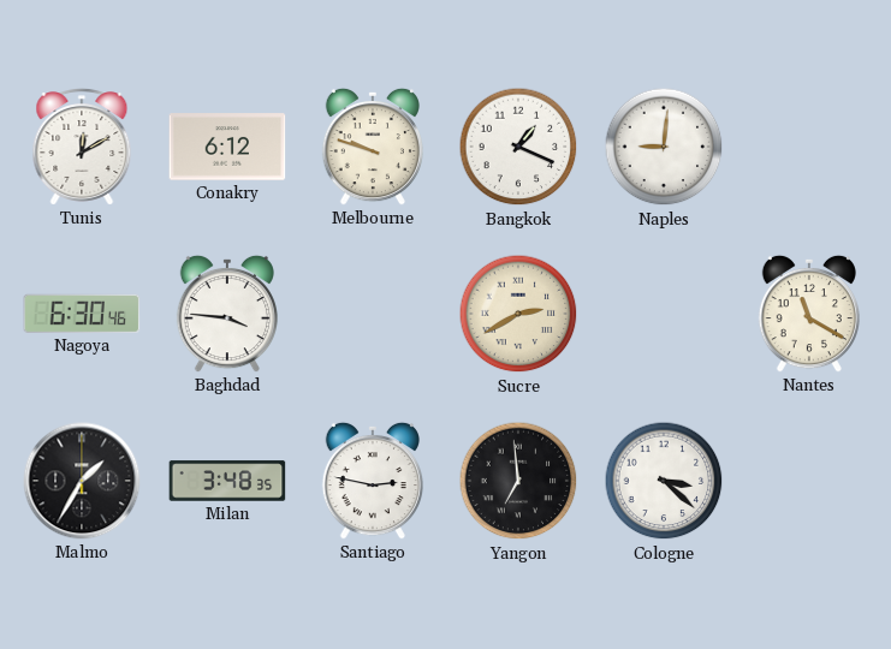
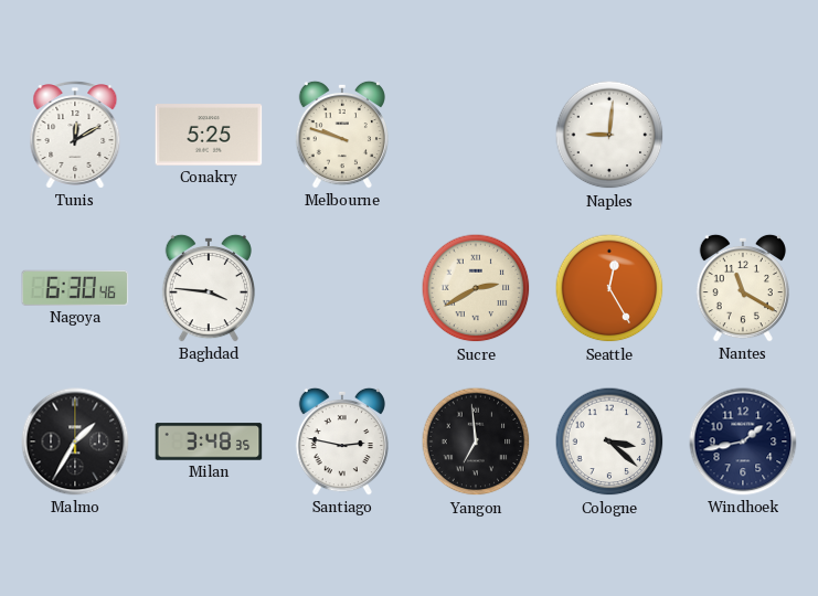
Conakry: 6:12 -> 5:25 (209, 135)
Bangkok: 1:19 -> none (518, 147)
Seattle: none -> 12:25 (609, 288)
Windhoek: none -> 1:43 (743, 441)
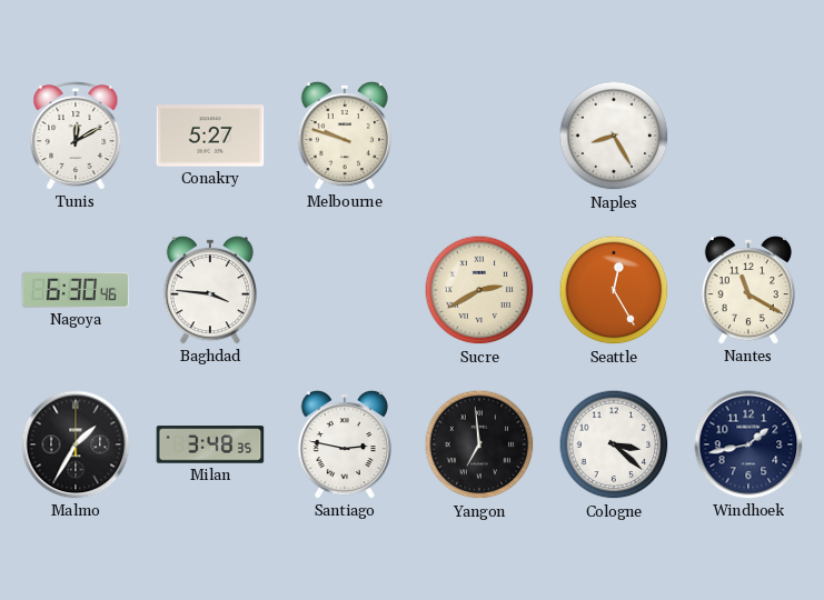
Conakry: 5:25 -> 5:27 (210, 136)
Naples: 9:01 -> 8:25 (614, 136)
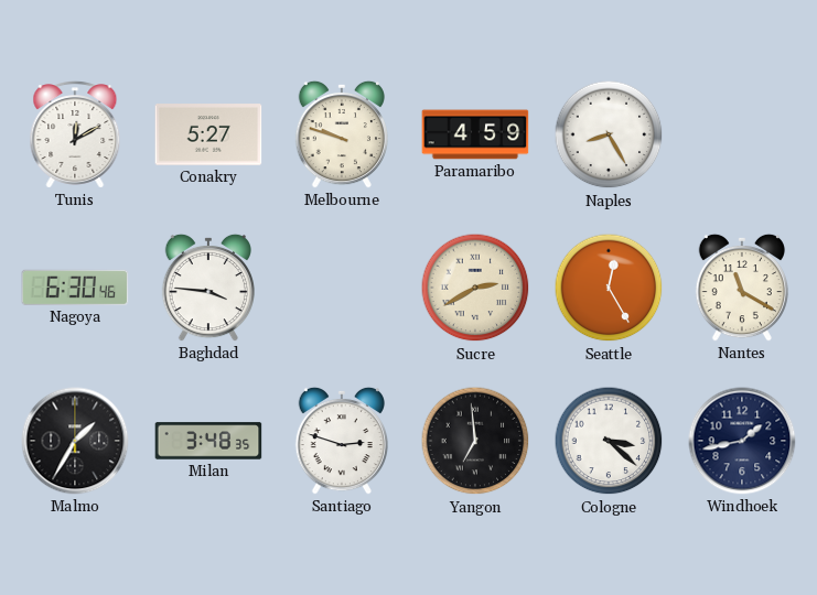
Paramaribo: none -> 4:59 (475, 134)
Santiago: 2:47 -> 2:48 (341, 441)
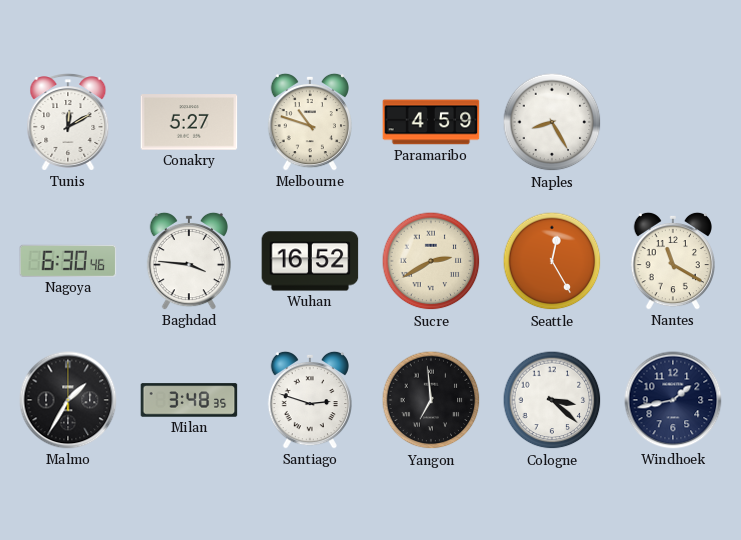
Melbourne: 9:48 -> 10:48 (309, 122)
Wuhan: none -> 16:52 (310, 261)
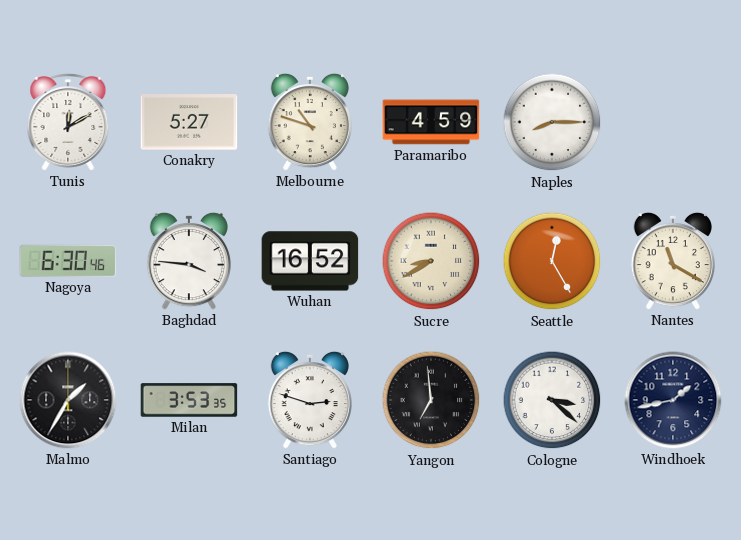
Naples: 8:25 -> 8:15 (552, 122)
Sucre: 2:40 -> 8:40 (431, 261)
Milan: 3:48 -> 3:53 (189, 400)
